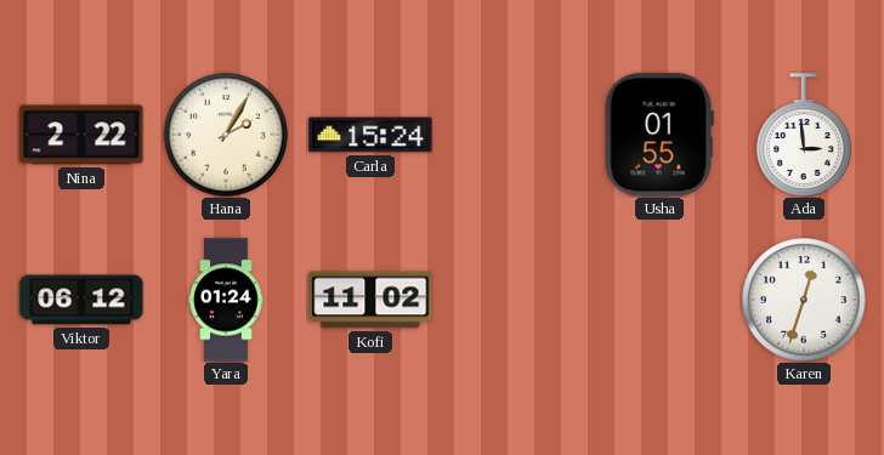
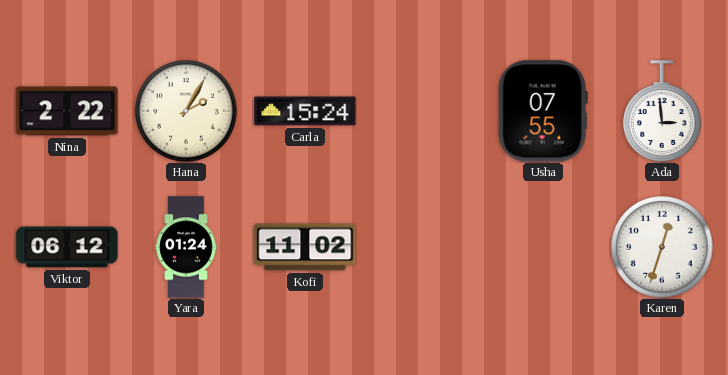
Usha: 01:55 -> 07:55 (543, 111)
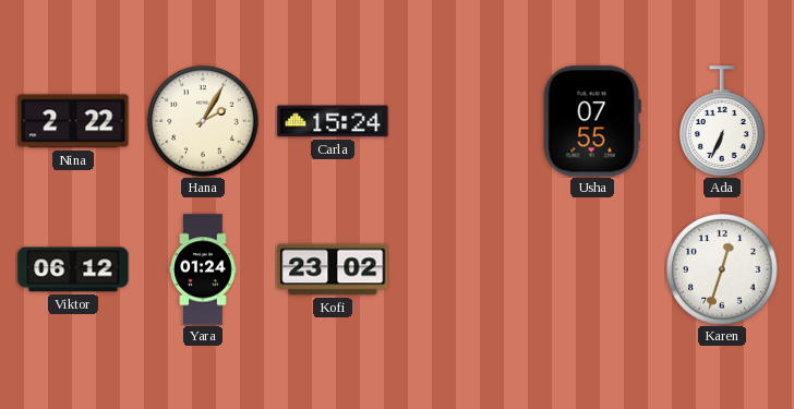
Ada: 2:59 -> 6:34 (722, 121)
Kofi: 11:02 -> 23:02 (333, 269)
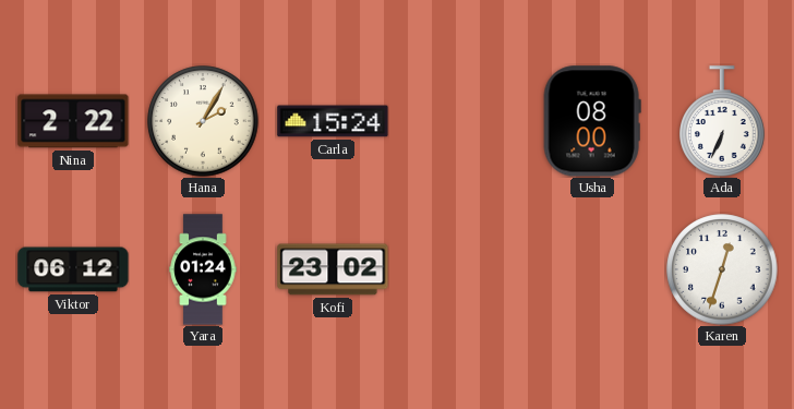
Usha: 07:55 -> 08:00 (592, 121)
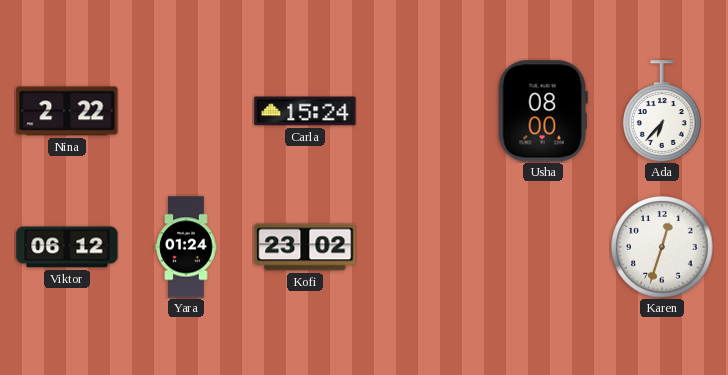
Hana: 2:05 -> none (203, 121)
Ada: 6:34 -> 6:37 (662, 111)
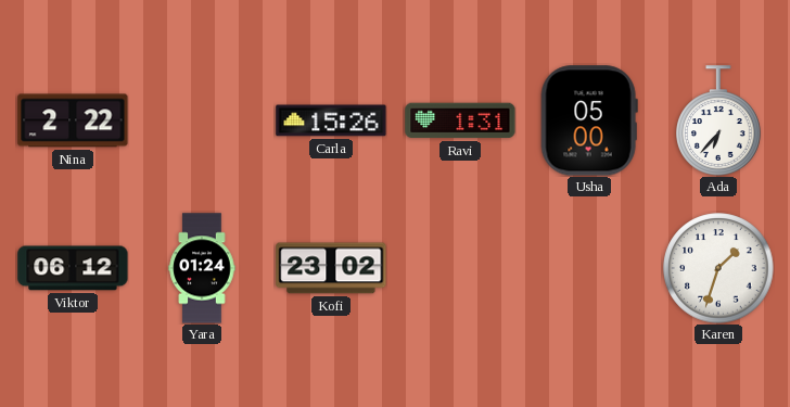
Carla: 15:24 -> 15:26 (331, 120)
Ravi: none -> 1:31 (460, 120)
Usha: 08:00 -> 05:00 (589, 120)
Karen: 12:33 -> 1:33 (718, 268)
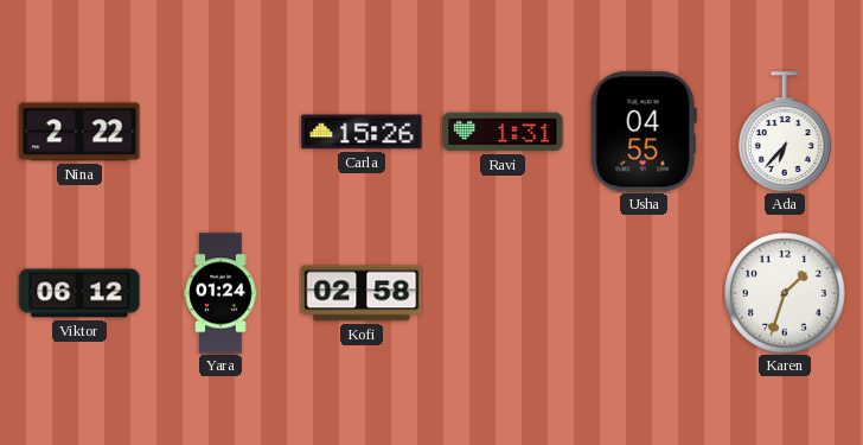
Usha: 05:00 -> 04:55 (644, 132)
Kofi: 23:02 -> 02:58 (362, 293)
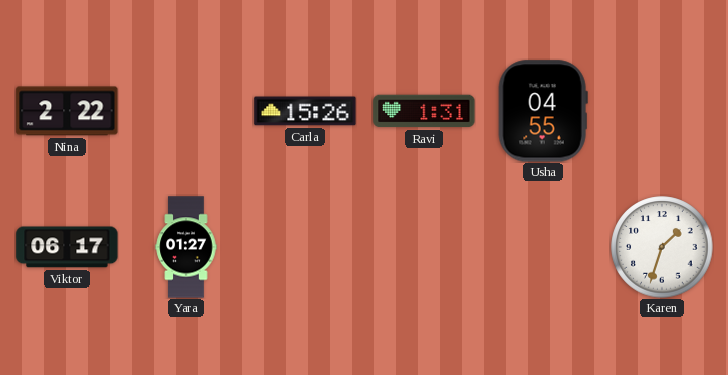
Ada: 6:37 -> none (785, 132)
Viktor: 06:12 -> 06:17 (67, 247)
Yara: 01:24 -> 01:27 (186, 247)
Kofi: 02:58 -> none (362, 293)
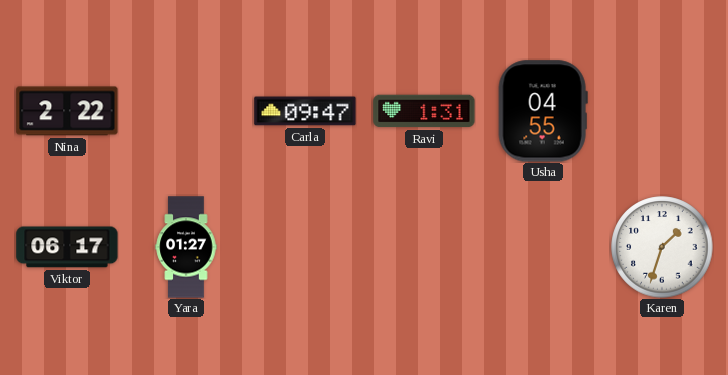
Carla: 15:26 -> 09:47 (305, 111)
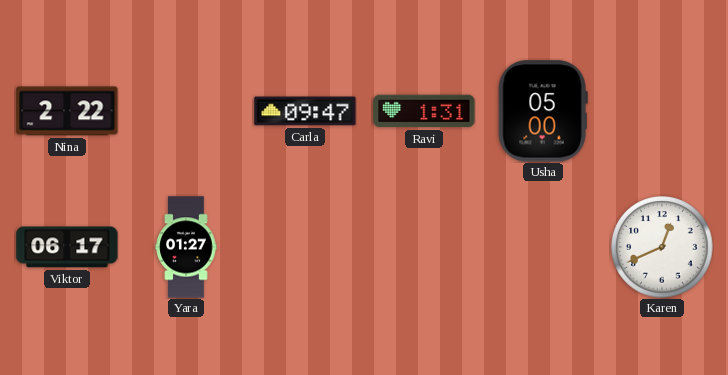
Usha: 04:55 -> 05:00 (543, 111)
Karen: 1:33 -> 12:41 (662, 247)
